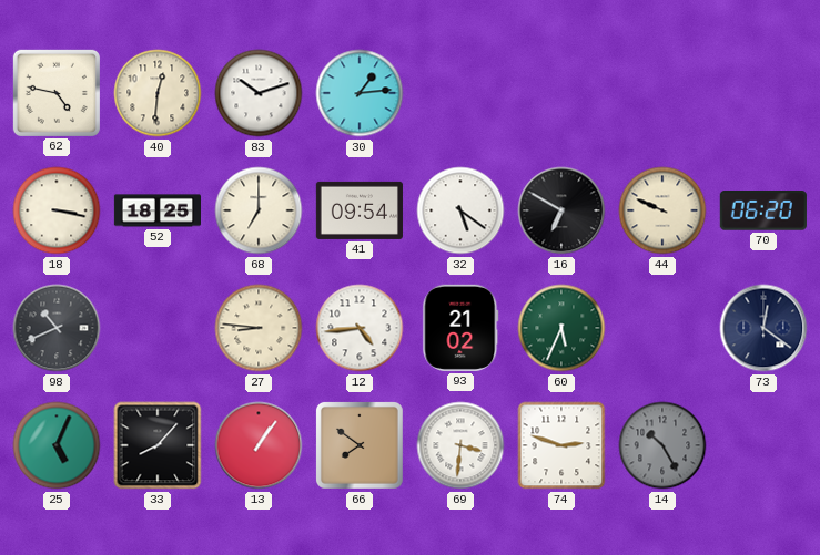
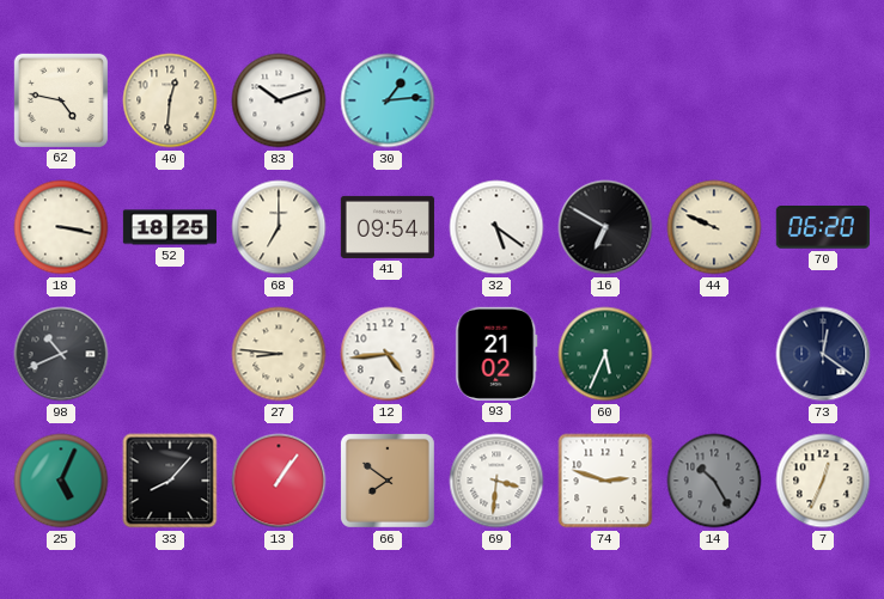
7: none -> 12:34 (823, 481)
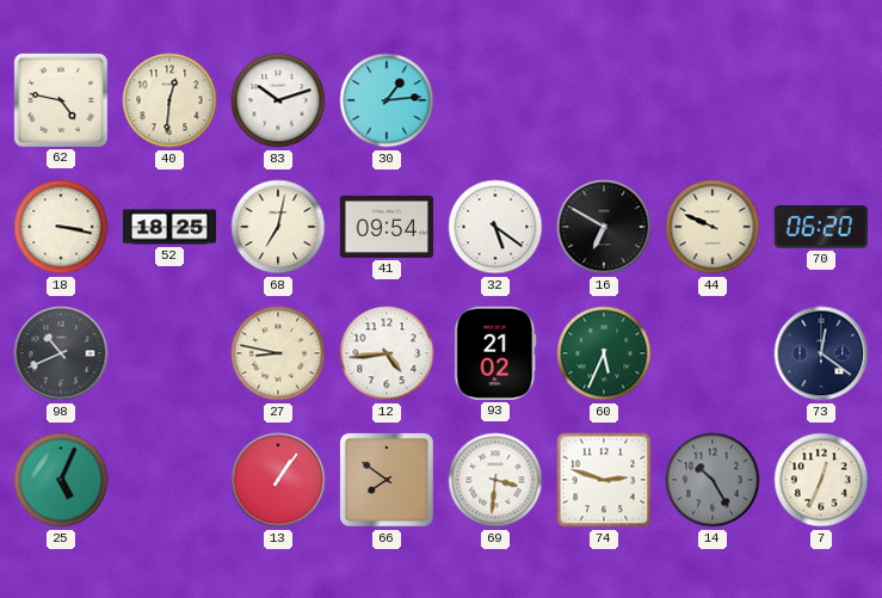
68: 7:00 -> 7:02 (278, 227)
27: 8:46 -> 8:47 (278, 353)
33: 8:07 -> none (170, 481)
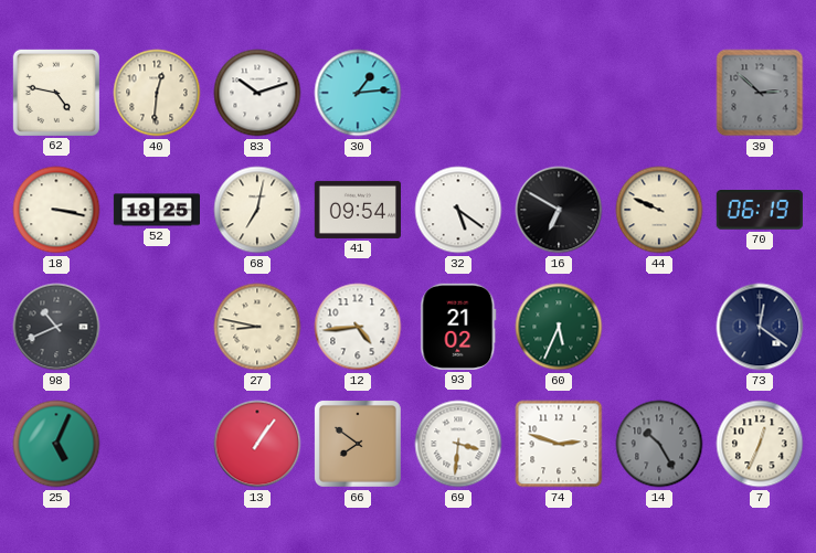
39: none -> 2:52 (760, 93)
70: 06:20 -> 06:19 (760, 211)
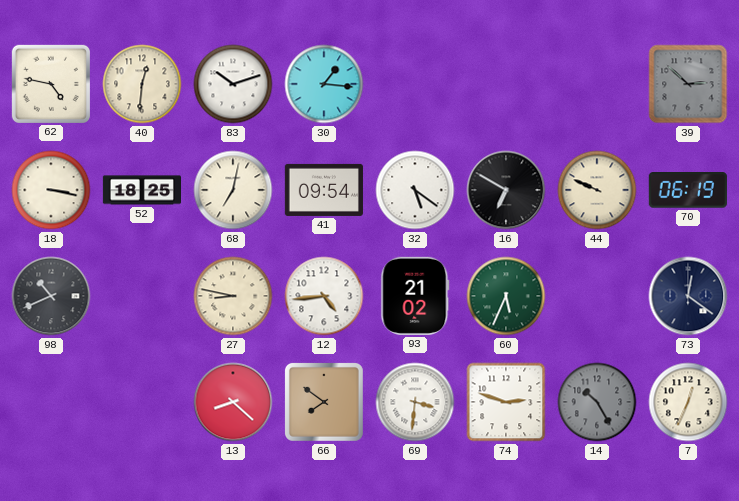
30: 1:14 -> 1:16 (324, 84)
25: 5:04 -> none (56, 444)
13: 1:06 -> 8:22 (233, 402)
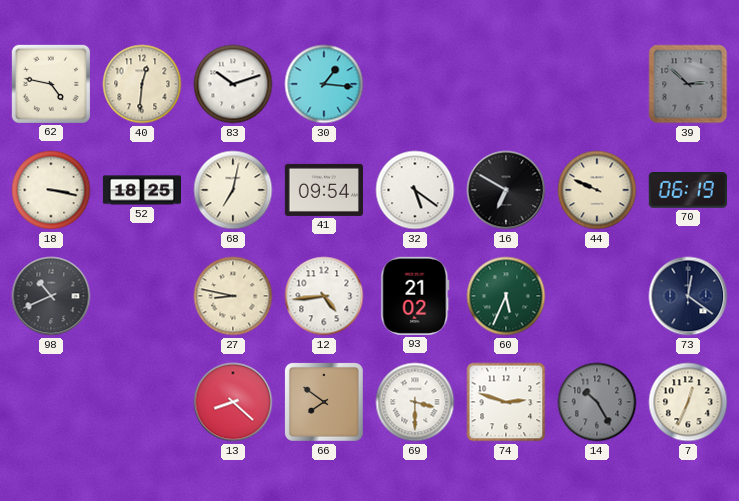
69: 3:31 -> 3:30 (415, 402)
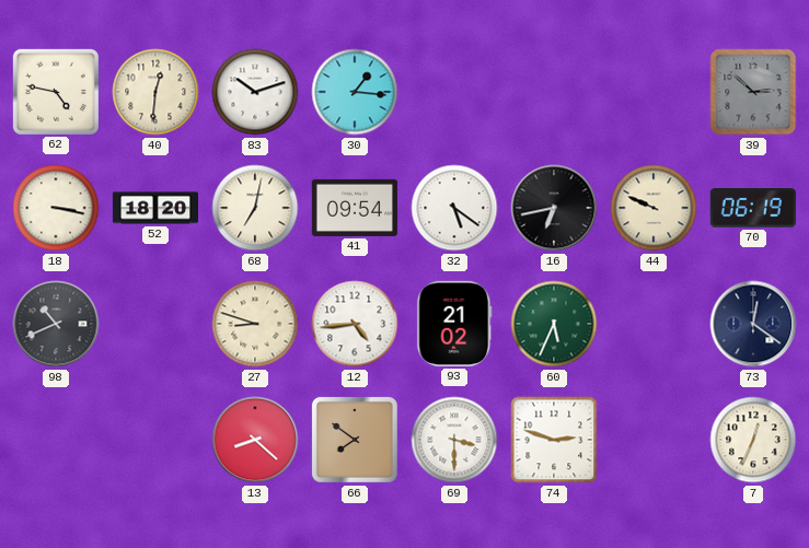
52: 18:25 -> 18:20 (154, 208)
16: 6:50 -> 6:43 (554, 208)
27: 8:47 -> 8:48 (255, 324)
14: 10:25 -> none (597, 402)
